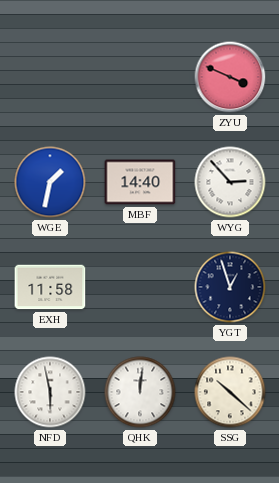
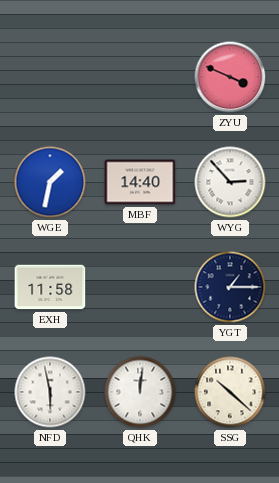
YGT: 12:57 -> 1:15 (230, 287)
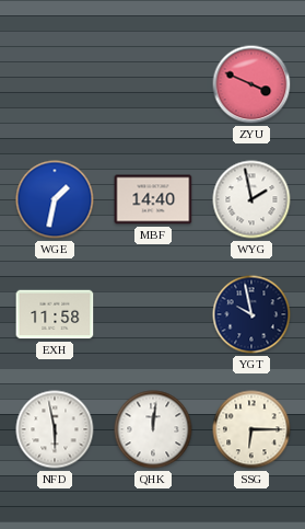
WYG: 2:53 -> 1:58 (251, 199)
YGT: 1:15 -> 9:58 (251, 314)
SSG: 10:22 -> 6:15 (251, 429)
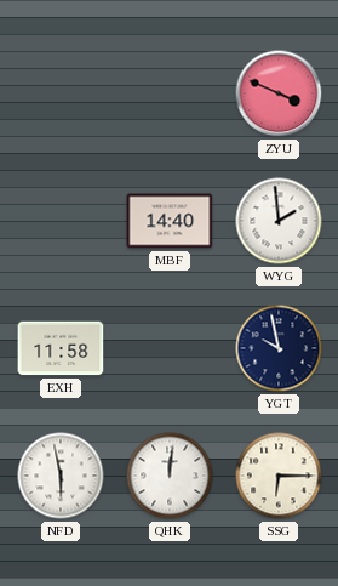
WGE: 1:32 -> none (55, 199)
WYG: 1:58 -> 1:59 (279, 221)
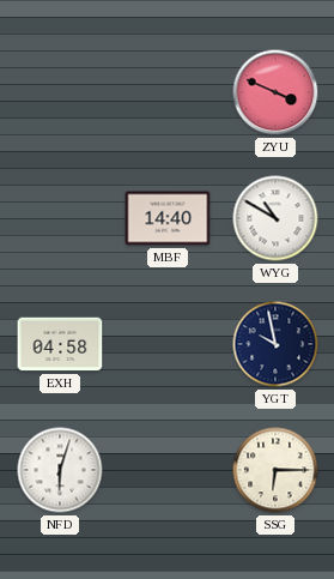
WYG: 1:59 -> 10:50 (275, 218)
EXH: 11:58 -> 04:58 (60, 344)
NFD: 5:58 -> 6:03 (60, 470)
QHK: 12:01 -> none (170, 476)
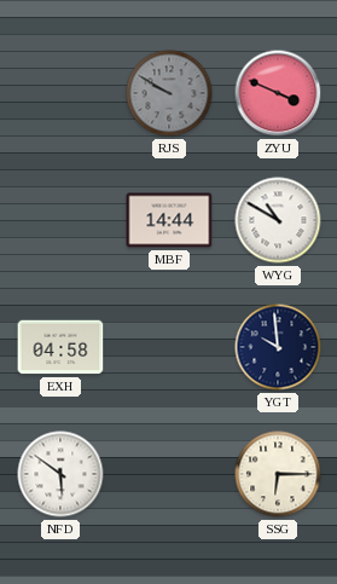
RJS: none -> 9:50 (169, 93)
MBF: 14:40 -> 14:44 (169, 220)
YGT: 9:58 -> 9:59 (278, 347)
NFD: 6:03 -> 5:51 (60, 474)
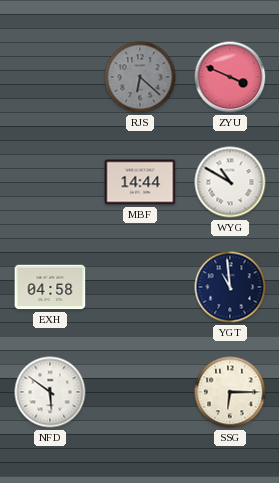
RJS: 9:50 -> 6:22 (140, 77)
YGT: 9:59 -> 10:59 (230, 287)
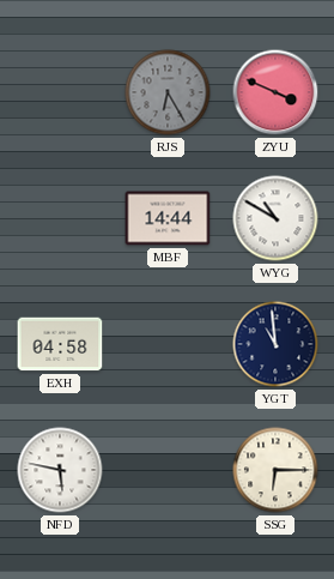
RJS: 6:22 -> 6:25 (168, 92)
NFD: 5:51 -> 5:47 (60, 470)
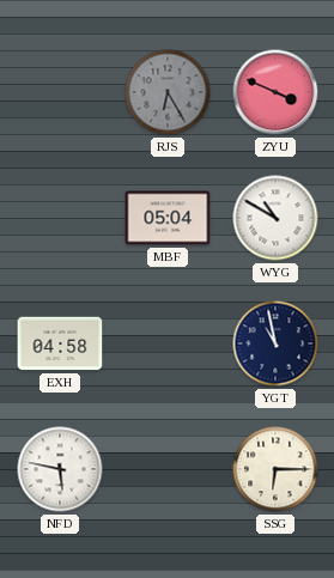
MBF: 14:44 -> 05:04 (168, 218)
YGT: 10:59 -> 10:58 (275, 343)
